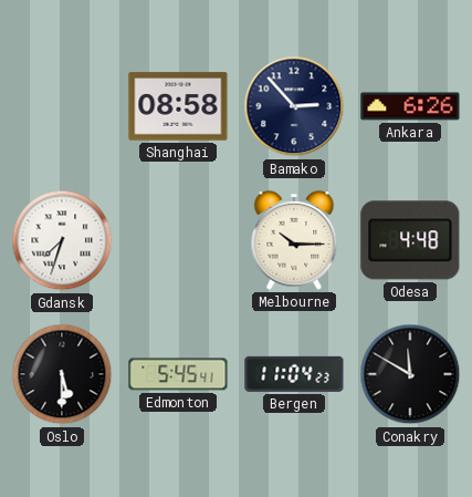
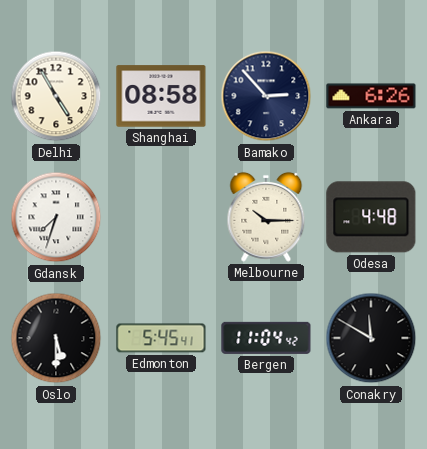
Delhi: none -> 4:55 (56, 96)
Bergen: 11:04:23 -> 11:04:42 (266, 338)
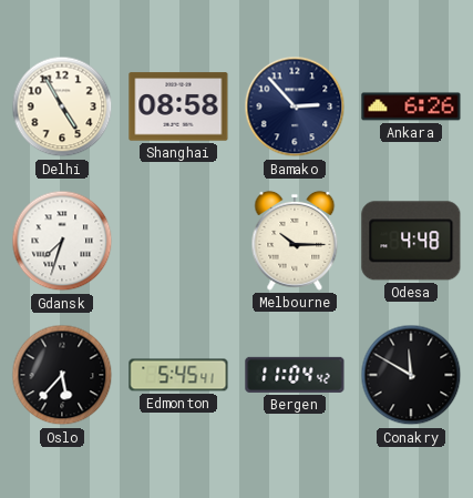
Oslo: 5:30 -> 5:37 (62, 375)
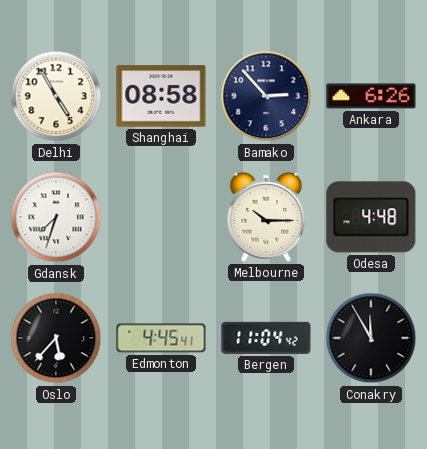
Edmonton: 5:45 -> 4:45 (161, 338)
Conakry: 11:50 -> 11:55 (371, 338)
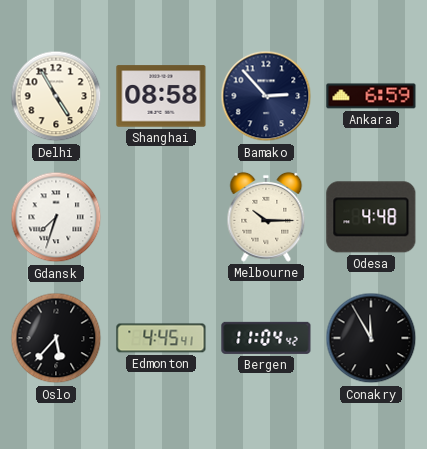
Ankara: 6:26 -> 6:59 (371, 96)
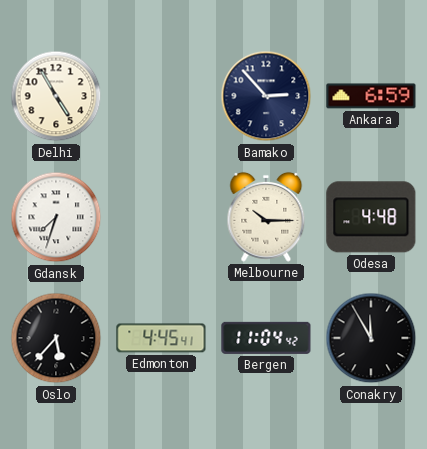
Shanghai: 08:58 -> none (161, 96)
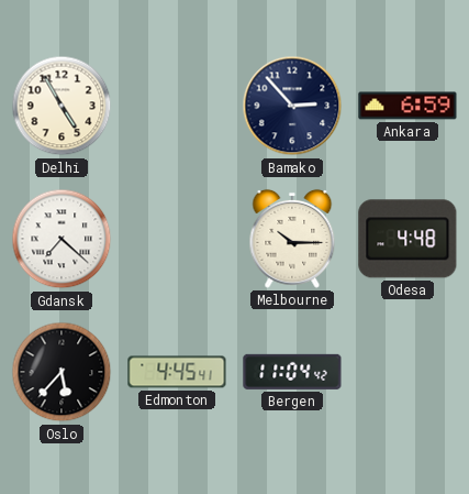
Gdansk: 7:33 -> 7:22 (62, 239)
Conakry: 11:55 -> none (371, 338)
